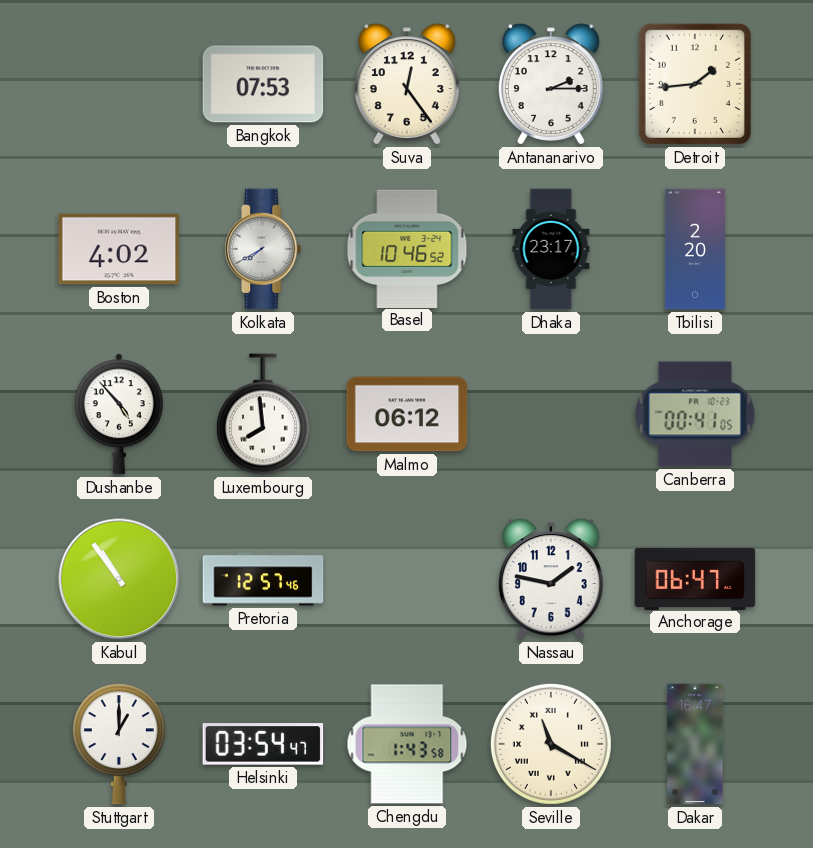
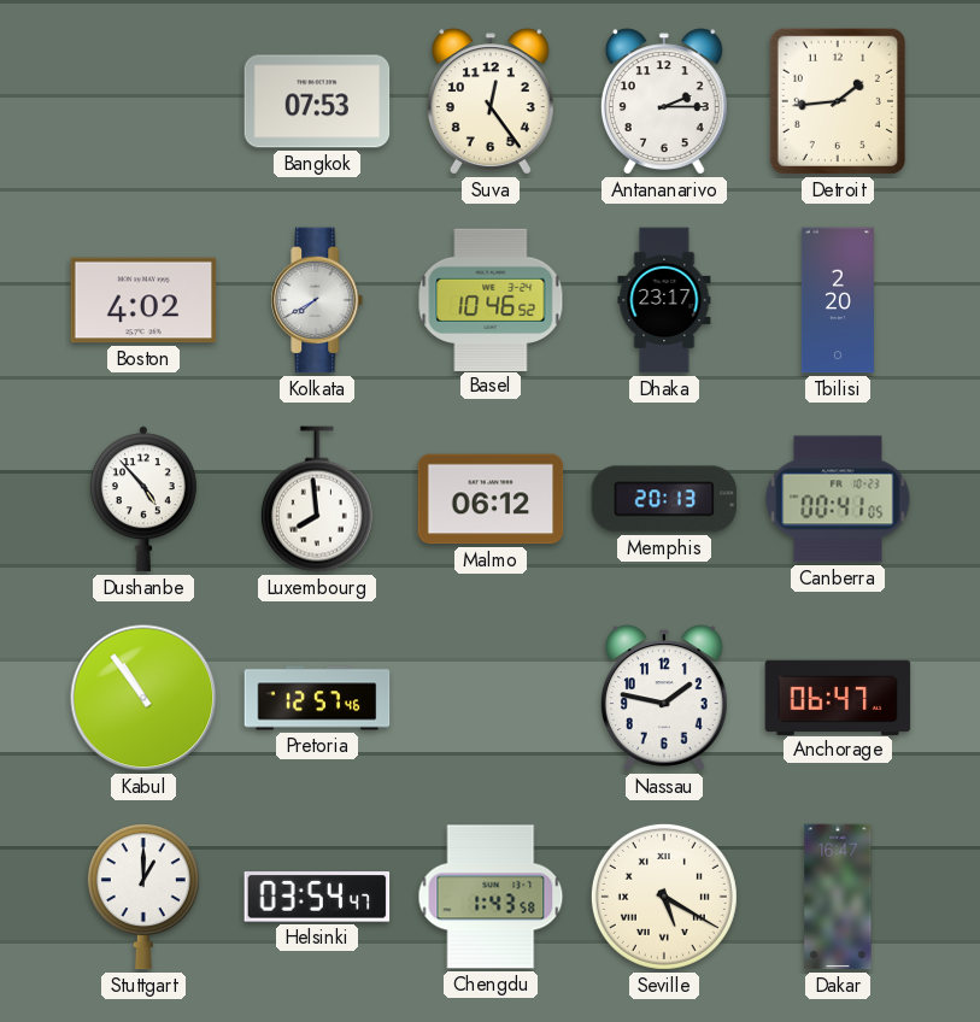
Memphis: none -> 20:13 (664, 499)
Seville: 11:20 -> 5:20 (664, 897)
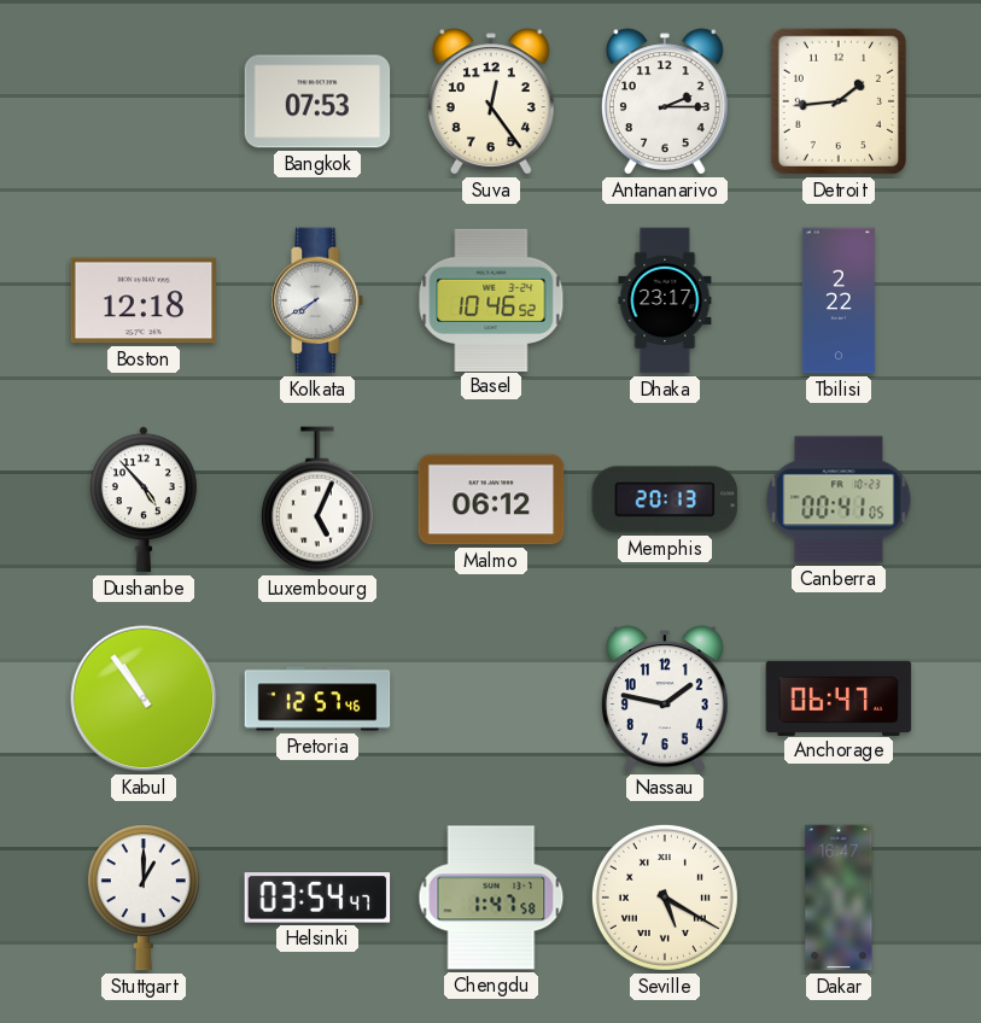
Boston: 4:02 -> 12:18 (144, 300)
Tbilisi: 2:20 -> 2:22 (839, 300)
Luxembourg: 7:59 -> 5:04 (317, 499)
Chengdu: 1:43 -> 1:47 (491, 898)
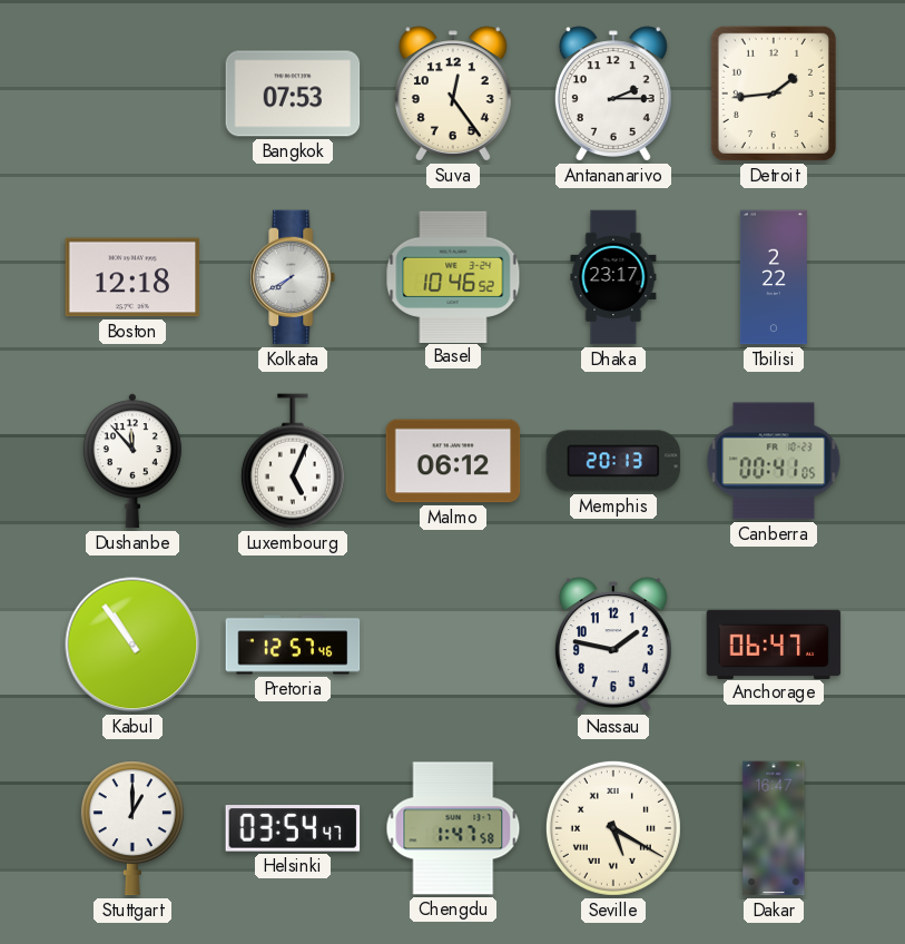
Dushanbe: 4:53 -> 11:53 (132, 461)
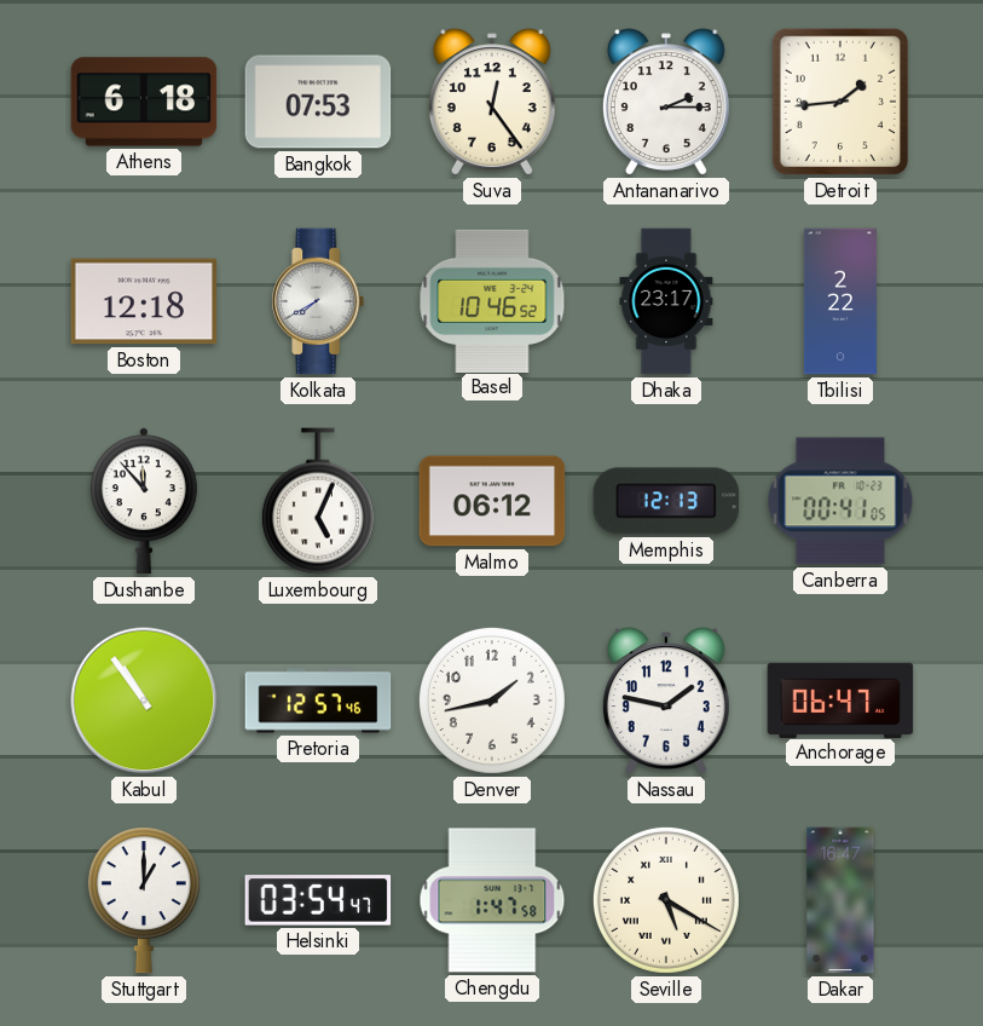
Athens: none -> 6:18 (144, 102)
Memphis: 20:13 -> 12:13 (666, 501)
Denver: none -> 1:43 (492, 701)
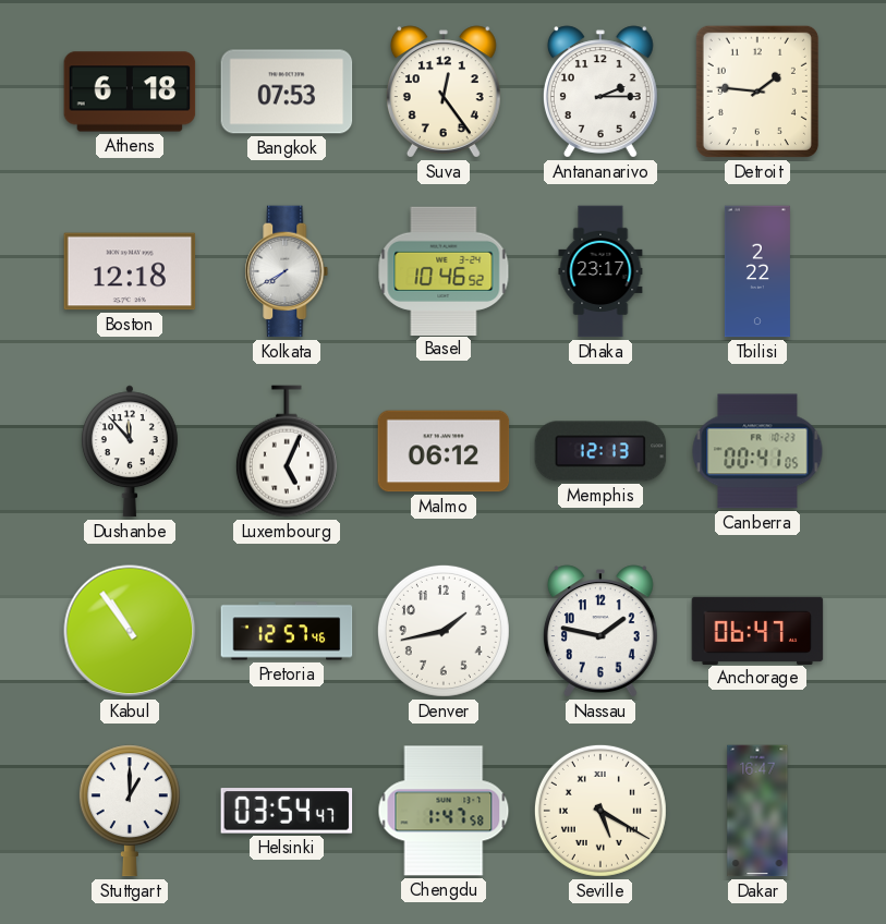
Detroit: 1:44 -> 1:46 (757, 92)
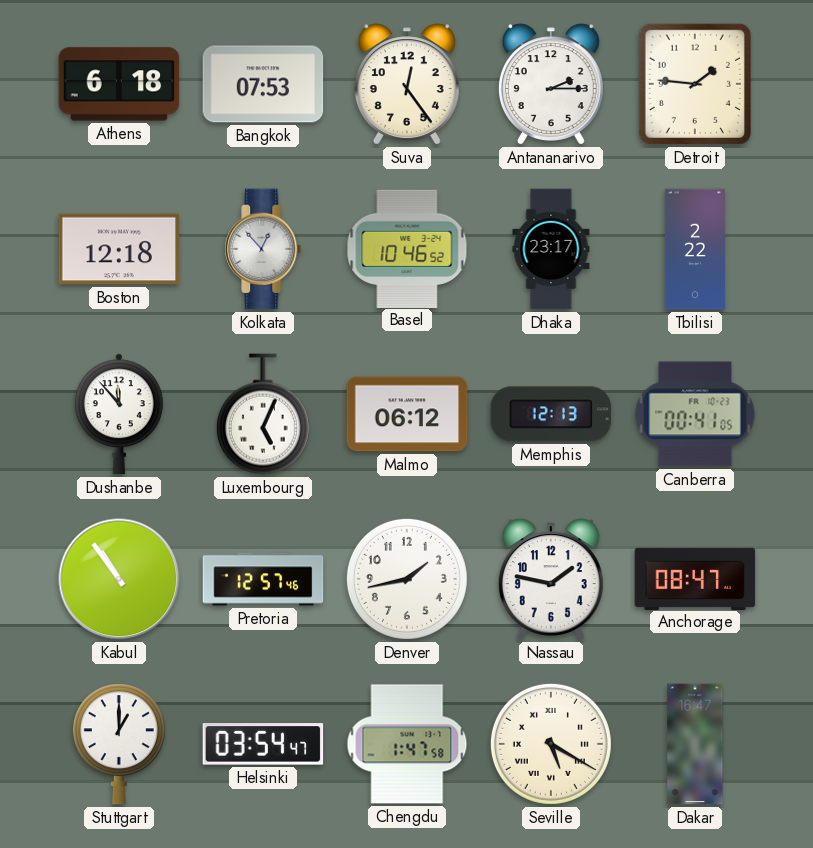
Kolkata: 7:40 -> 12:53 (263, 249)
Anchorage: 06:47 -> 08:47 (695, 578)
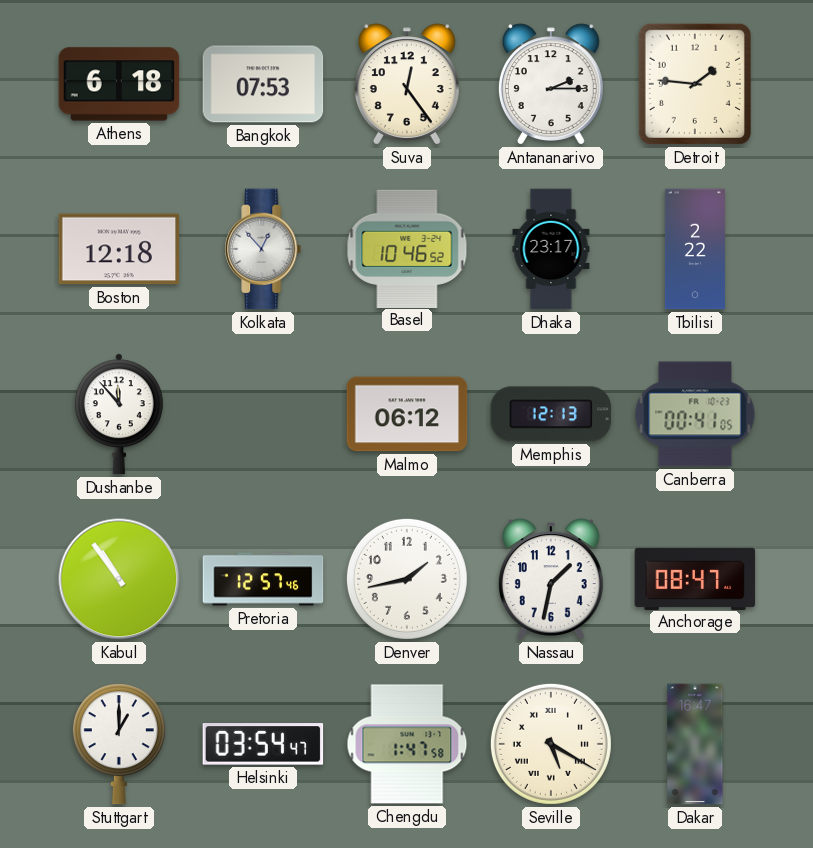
Luxembourg: 5:04 -> none (263, 414)
Nassau: 1:47 -> 1:32 (551, 579)
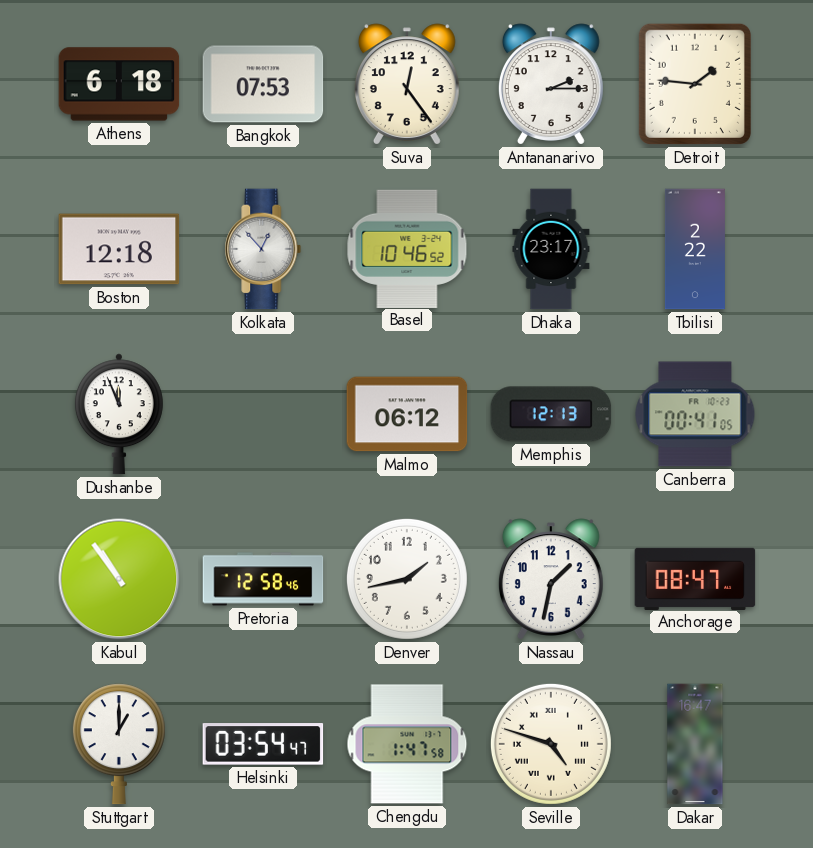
Dushanbe: 11:53 -> 11:56 (119, 414)
Pretoria: 12:57 -> 12:58 (263, 579)
Seville: 5:20 -> 4:48 (551, 744)
